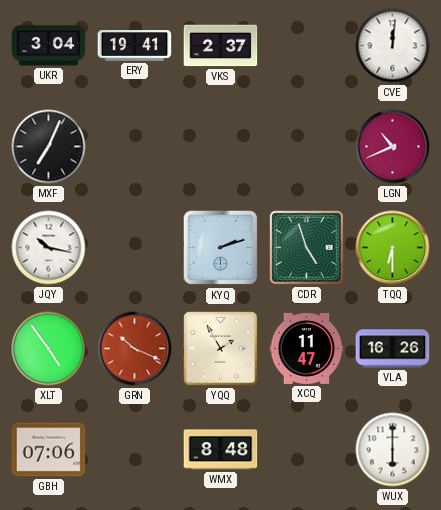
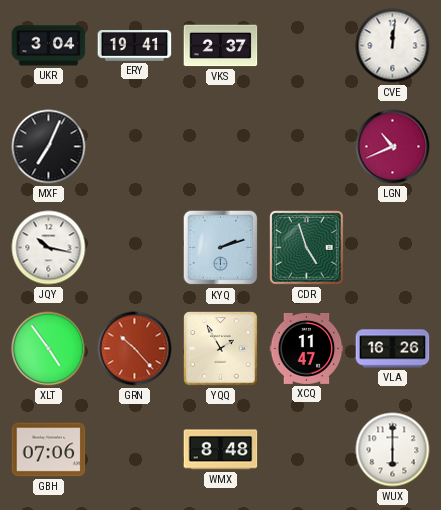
TQQ: 6:30 -> none (393, 248)
GRN: 10:19 -> 10:23 (135, 349)
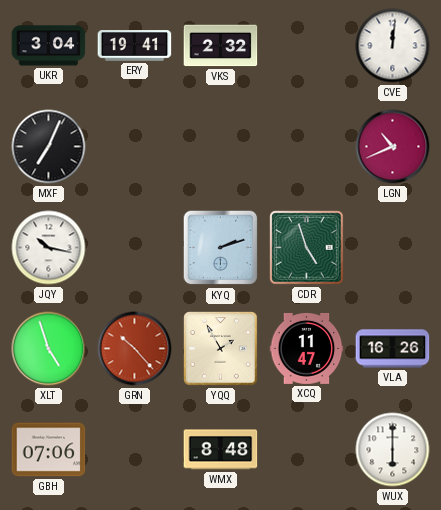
VKS: 2:37 -> 2:32 (221, 46)
XLT: 4:54 -> 4:57 (49, 349)
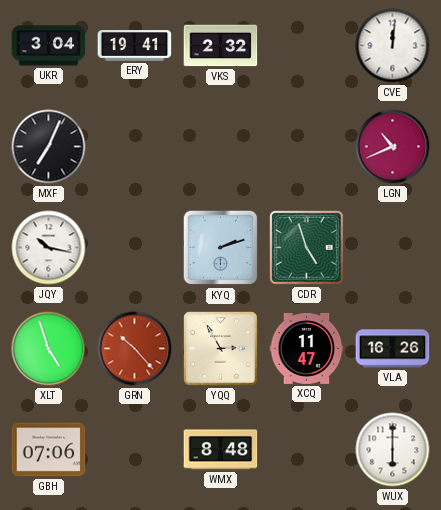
YQQ: 1:55 -> 2:55 (221, 349)
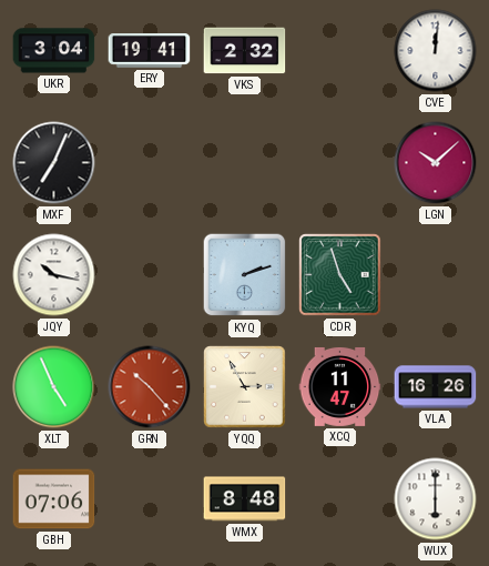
LGN: 10:41 -> 10:08 (436, 163)
XLT: 4:57 -> 4:56 (54, 387)
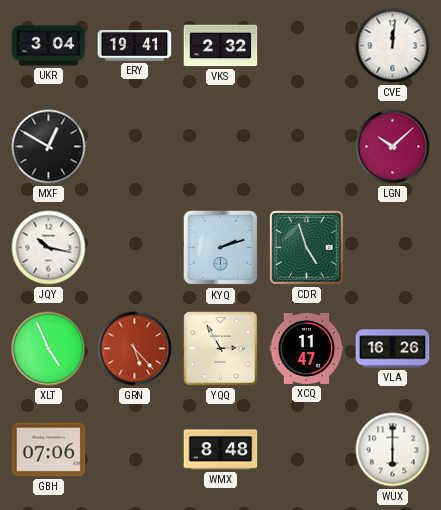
MXF: 7:04 -> 12:50 (49, 147)
GRN: 10:23 -> 5:23 (135, 349)
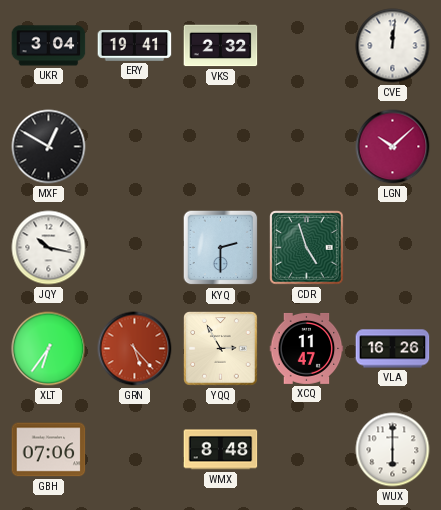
KYQ: 2:12 -> 2:30 (221, 248)
XLT: 4:56 -> 6:36 (49, 349)
